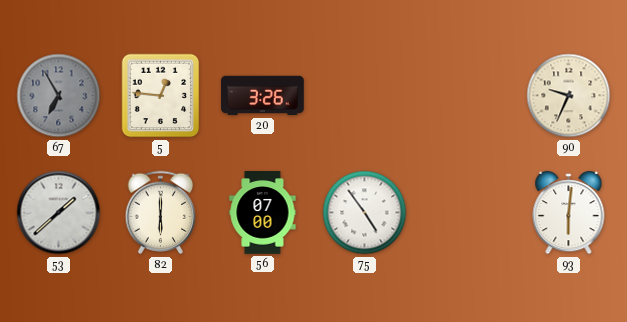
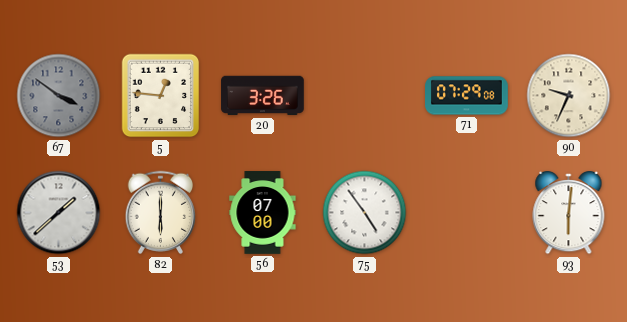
67: 6:55 -> 3:51 (59, 96)
71: none -> 07:29 (467, 96)
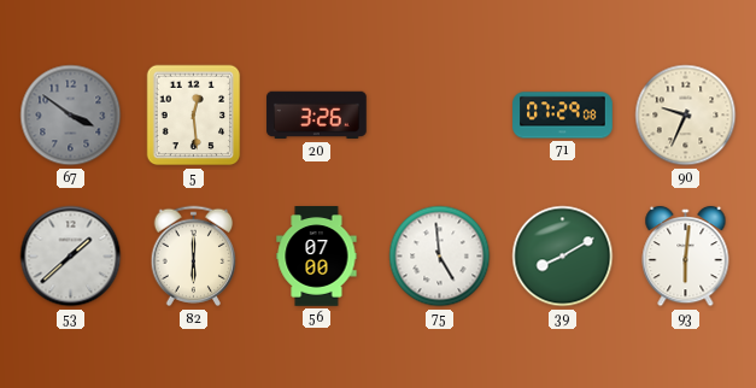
5: 12:46 -> 12:29 (194, 116)
75: 4:54 -> 4:59 (440, 257)
39: none -> 8:10 (563, 257)
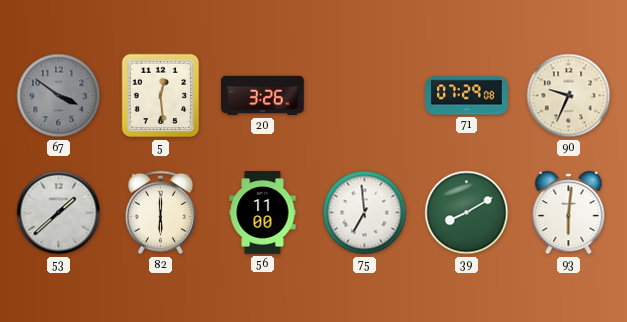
56: 07:00 -> 11:00 (263, 213)
75: 4:59 -> 6:59 (365, 213)
